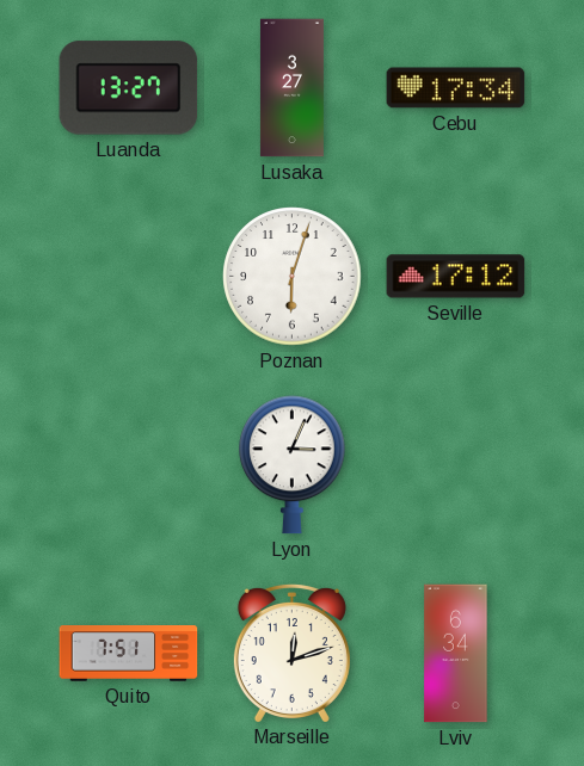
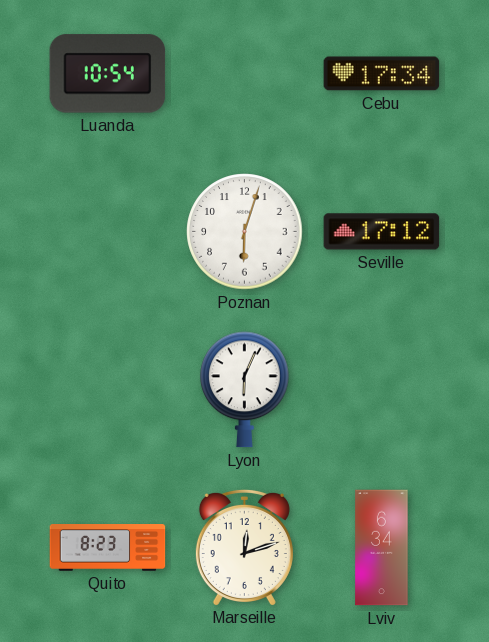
Luanda: 13:27 -> 10:54 (108, 74)
Lusaka: 3:27 -> none (291, 88)
Lyon: 3:04 -> 6:04 (245, 390)
Quito: 7:51 -> 8:23 (108, 548)
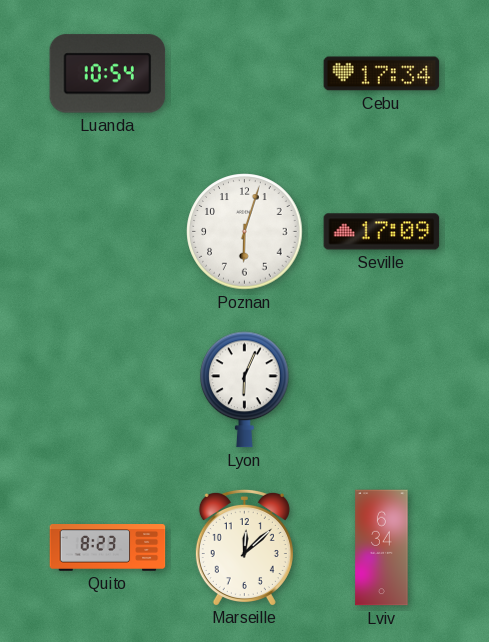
Seville: 17:12 -> 17:09 (382, 232)
Marseille: 12:12 -> 12:08 (244, 547)
